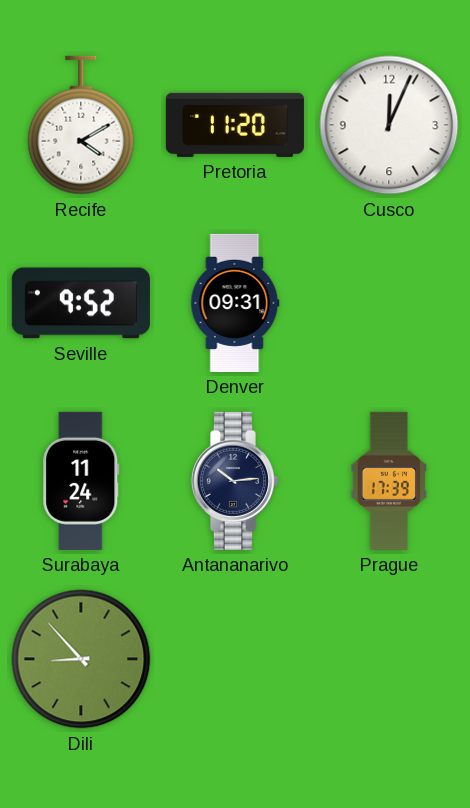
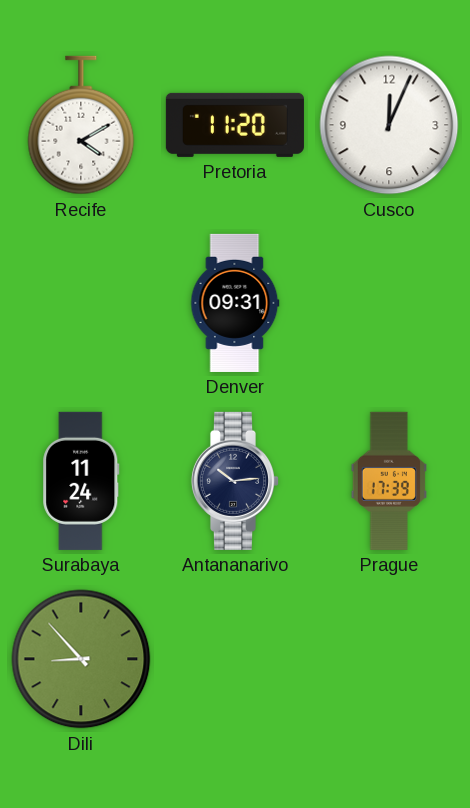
Seville: 9:52 -> none (81, 303)
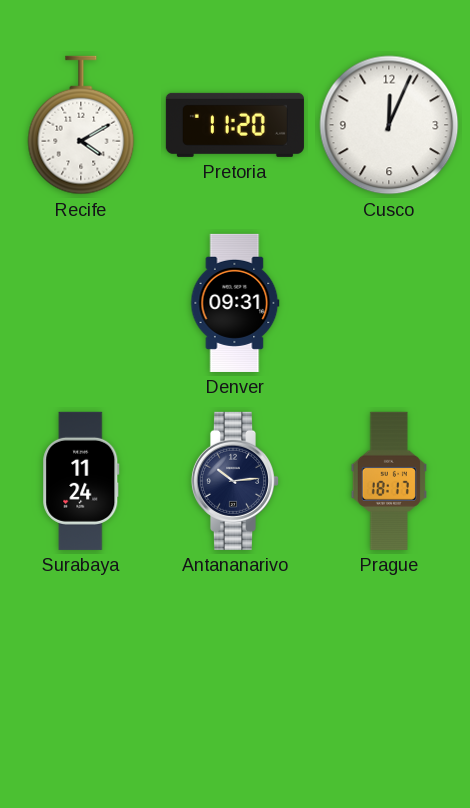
Prague: 17:39 -> 18:17 (389, 481)
Dili: 8:53 -> none (81, 659)
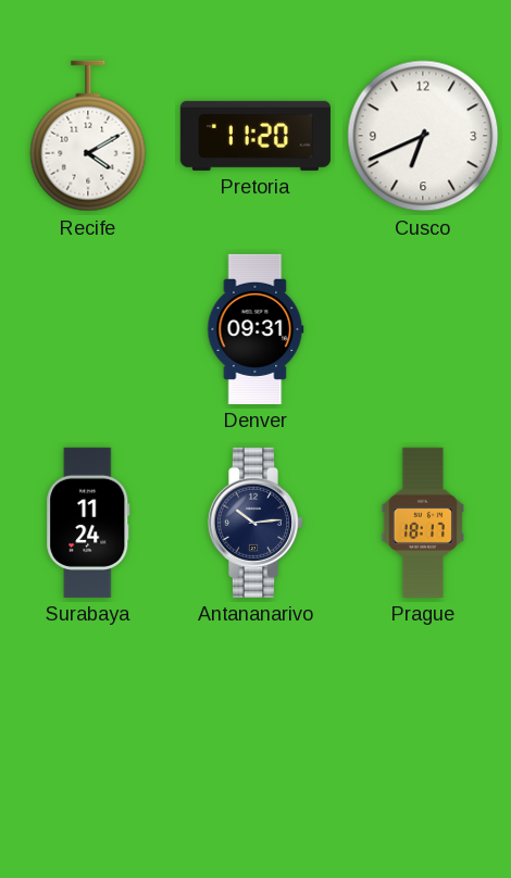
Cusco: 12:04 -> 6:41 (423, 136)
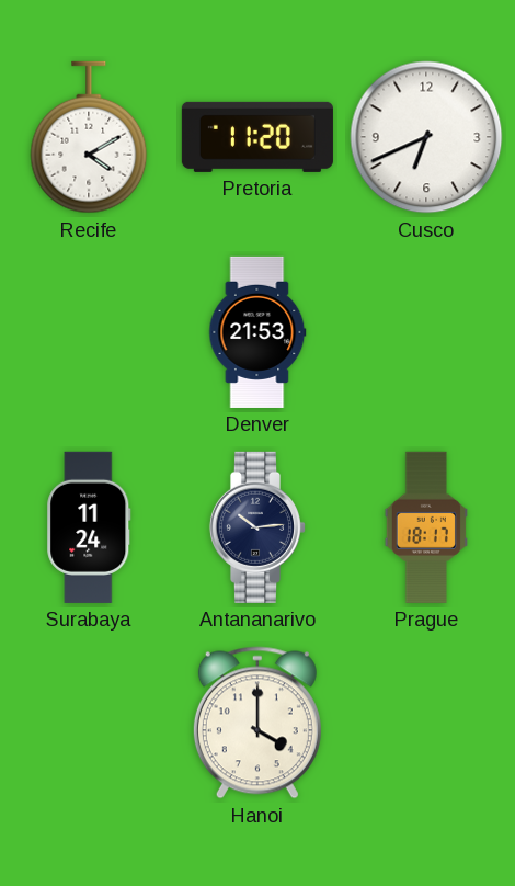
Denver: 09:31 -> 21:53 (257, 332)
Hanoi: none -> 4:00 (257, 723)
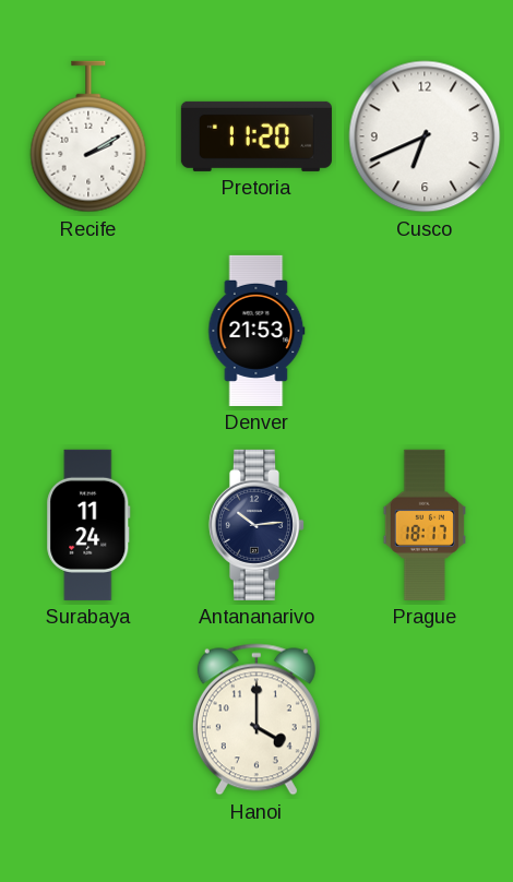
Recife: 4:10 -> 2:10 (88, 136)
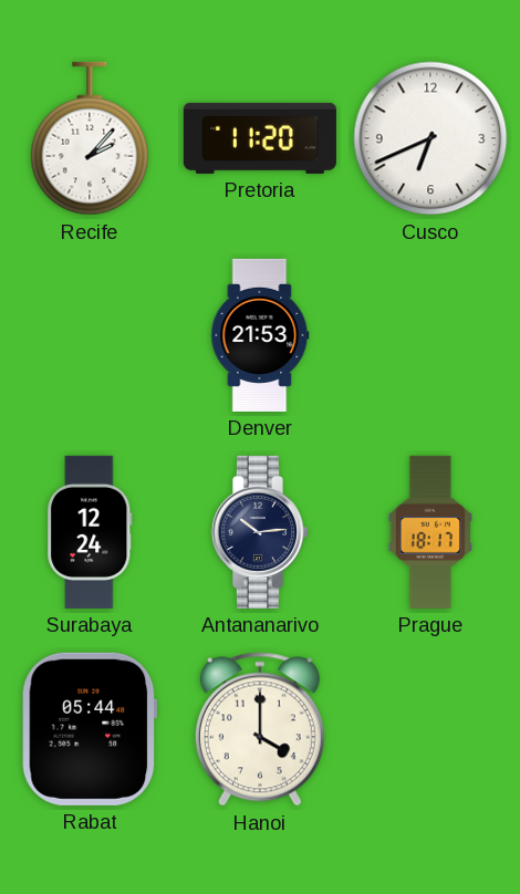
Recife: 2:10 -> 2:07 (90, 138)
Surabaya: 11:24 -> 12:24 (90, 532)
Rabat: none -> 05:44 (90, 729)
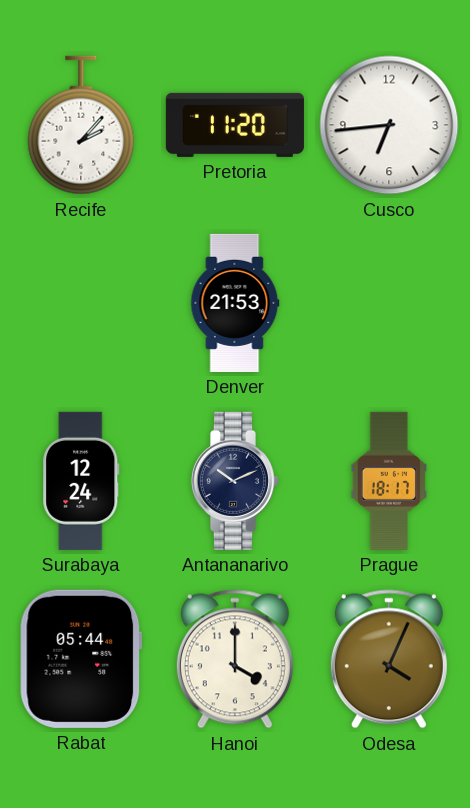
Cusco: 6:41 -> 6:44 (389, 125)
Antananarivo: 10:14 -> 10:11 (234, 481)
Odesa: none -> 4:04 (389, 659)
